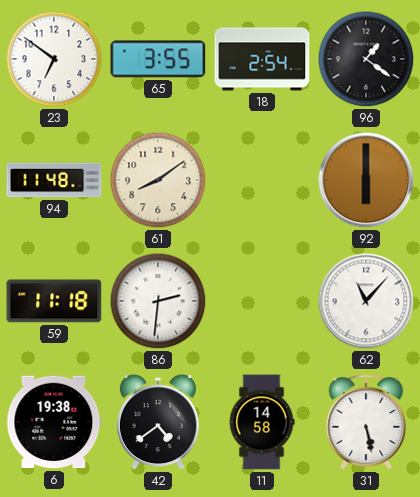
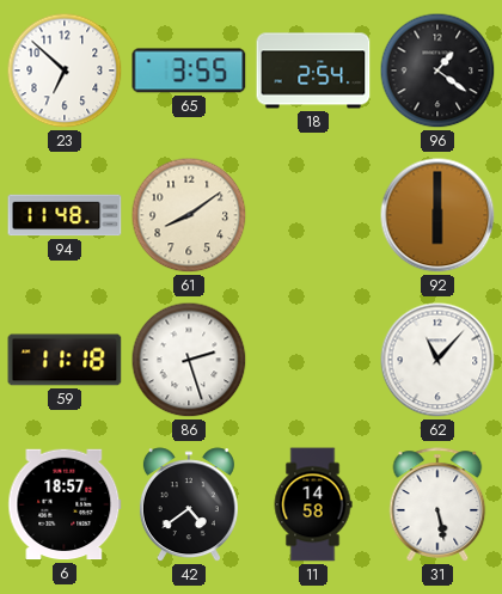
23: 6:51 -> 6:52 (65, 71)
86: 2:31 -> 2:27 (189, 360)
6: 19:38 -> 18:57 (65, 504)
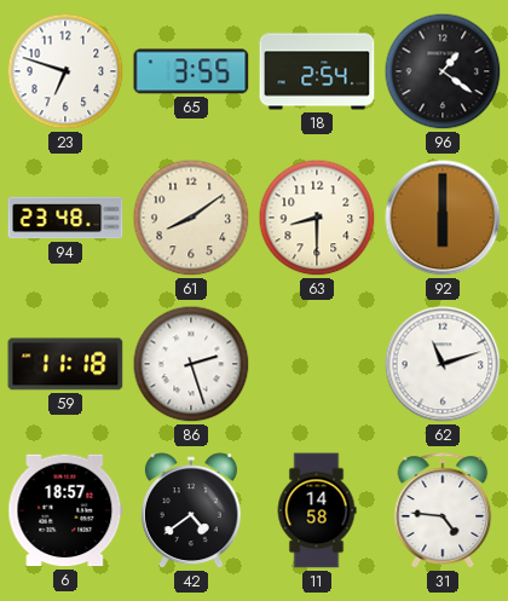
23: 6:52 -> 6:48 (65, 71)
94: 11:48 -> 23:48 (65, 218)
63: none -> 8:30 (317, 218)
62: 11:07 -> 11:12 (443, 364)
31: 5:28 -> 4:46 (443, 510)
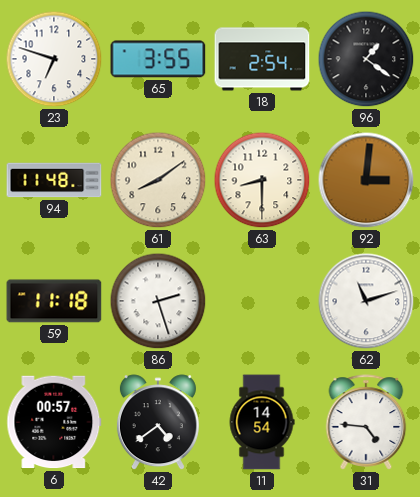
94: 23:48 -> 11:48 (54, 180)
92: 6:00 -> 3:01 (366, 180)
6: 18:57 -> 00:57 (54, 422)
11: 14:58 -> 14:54 (262, 422)
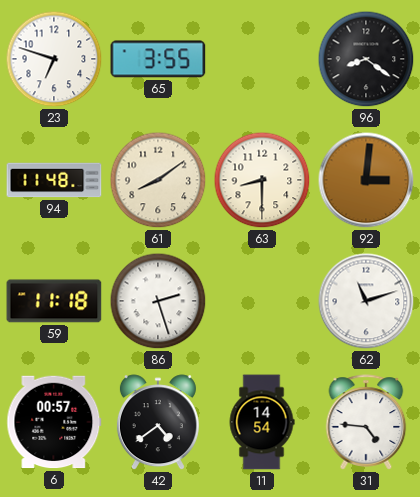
18: 2:54 -> none (262, 59)
96: 1:21 -> 8:21 (366, 59)
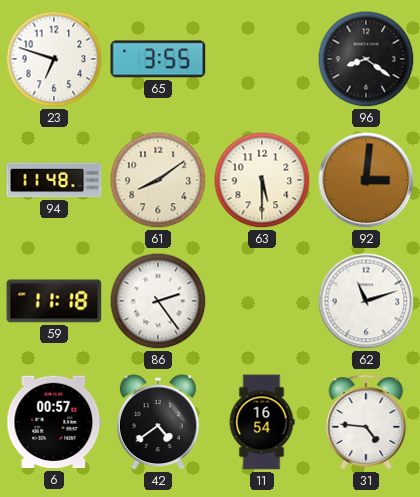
63: 8:30 -> 5:30 (262, 180)
86: 2:27 -> 2:24 (158, 301)
11: 14:54 -> 16:54 (262, 422)
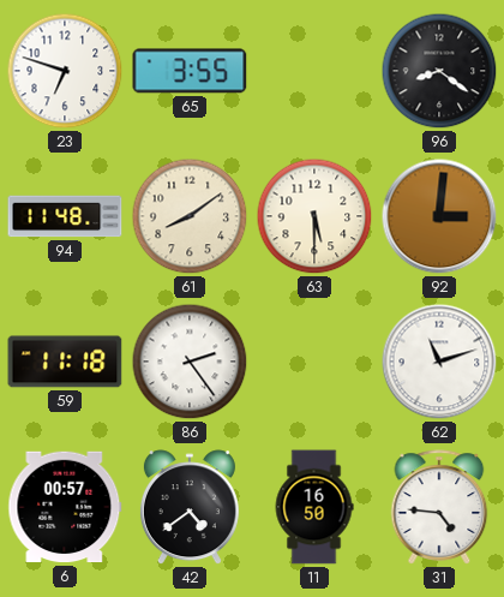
11: 16:54 -> 16:50 (314, 507)
